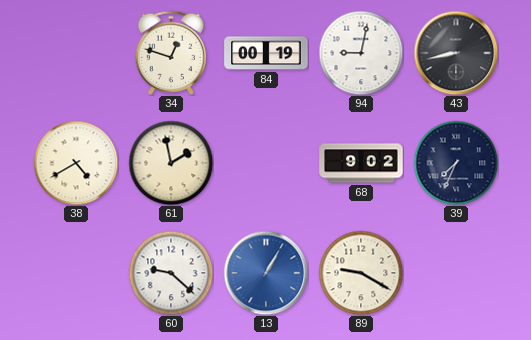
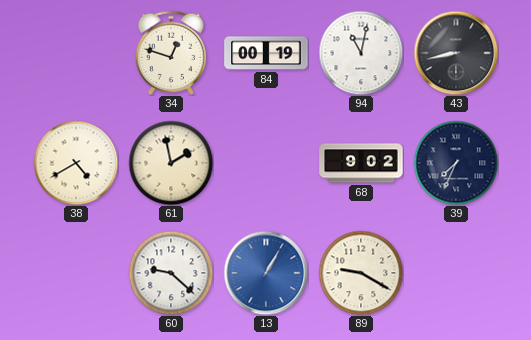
94: 9:02 -> 11:02 (361, 53)
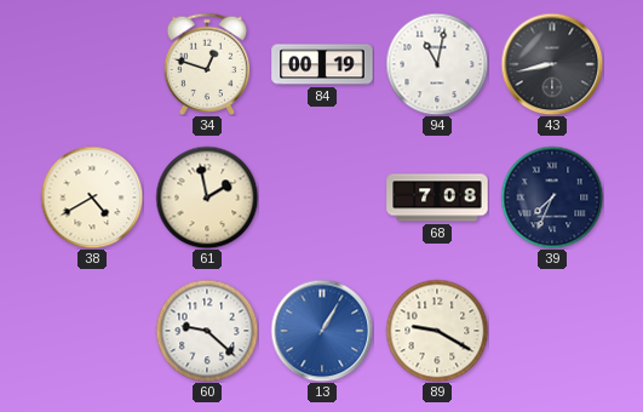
68: 9:02 -> 7:08 (437, 198)
